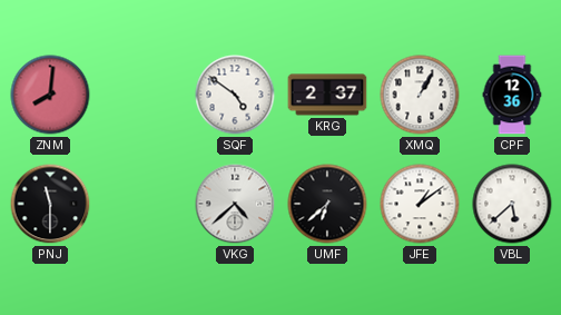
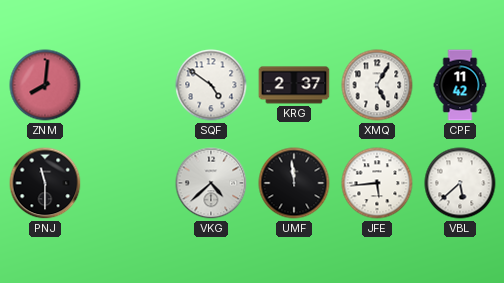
XMQ: 1:05 -> 5:05 (377, 85)
CPF: 12:36 -> 11:42 (460, 85)
UMF: 6:38 -> 11:59 (294, 183)
JFE: 1:09 -> 5:44 (377, 183)
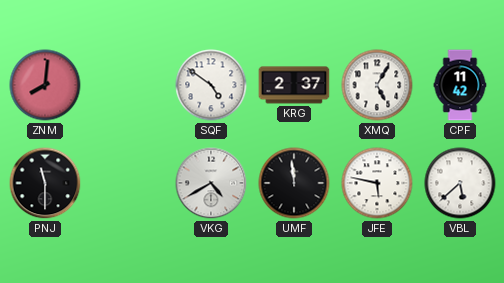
VKG: 4:38 -> 4:40 (211, 183)
JFE: 5:44 -> 5:47 (377, 183)
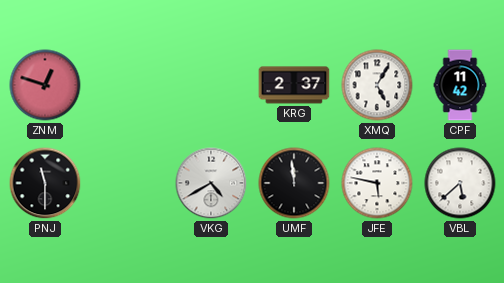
ZNM: 8:01 -> 12:48 (45, 85)
SQF: 4:51 -> none (211, 85)
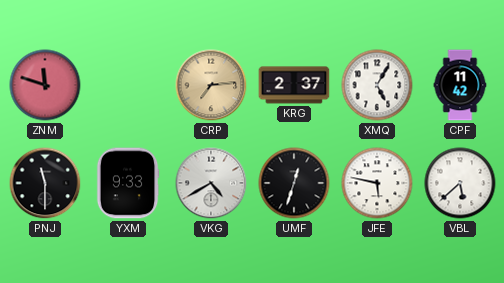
ZNM: 12:48 -> 11:48 (45, 85)
CRP: none -> 7:14 (211, 85)
YXM: none -> 9:33 (128, 183)
UMF: 11:59 -> 12:33 (294, 183)
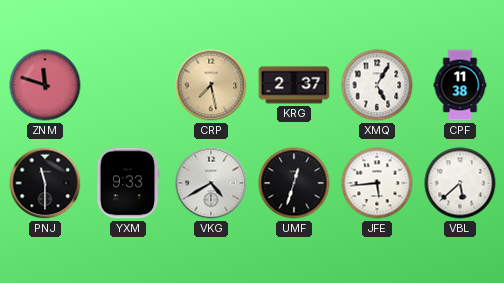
CRP: 7:14 -> 7:28 (211, 85)
CPF: 11:42 -> 11:38 (460, 85)
JFE: 5:47 -> 5:44 (377, 183)
